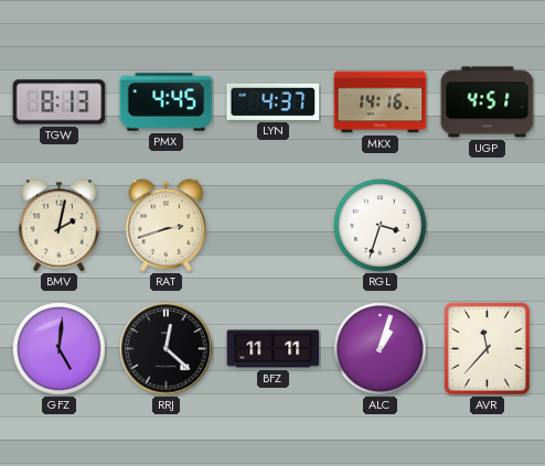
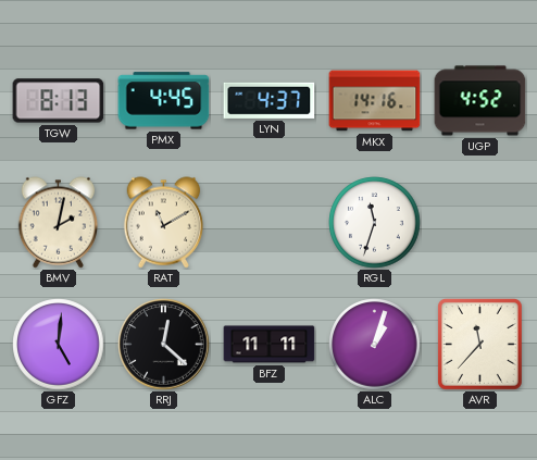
UGP: 4:51 -> 4:52 (480, 101)
RAT: 2:42 -> 11:10 (164, 223)
RGL: 3:33 -> 11:33 (375, 223)
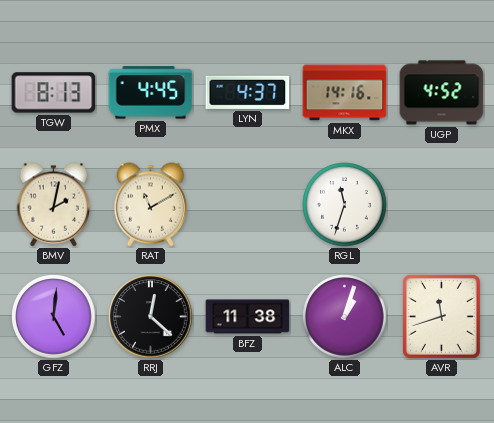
BFZ: 11:11 -> 11:38 (248, 317)
AVR: 11:37 -> 11:42 (441, 316)
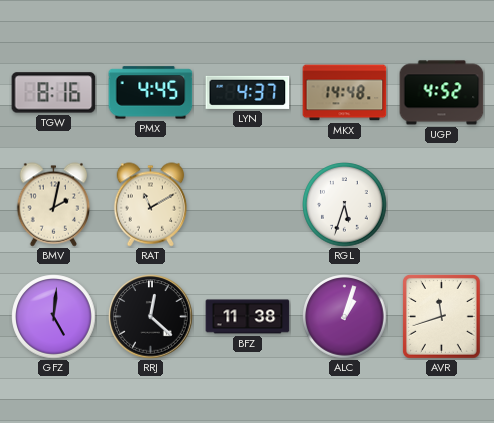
TGW: 8:13 -> 8:16 (54, 93)
MKX: 14:16 -> 14:48 (345, 93)
RGL: 11:33 -> 5:33 (345, 205)
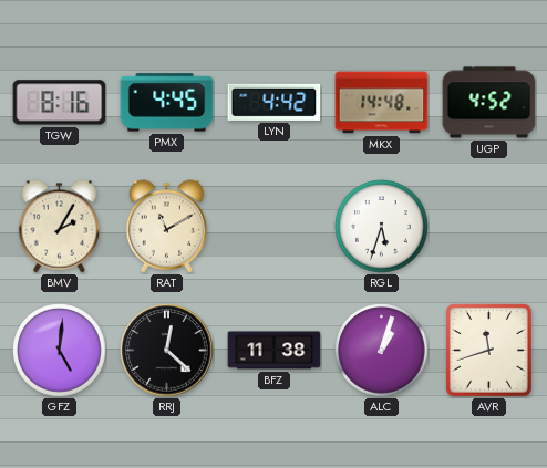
LYN: 4:37 -> 4:42 (275, 102)
BMV: 2:02 -> 2:05 (60, 227)
